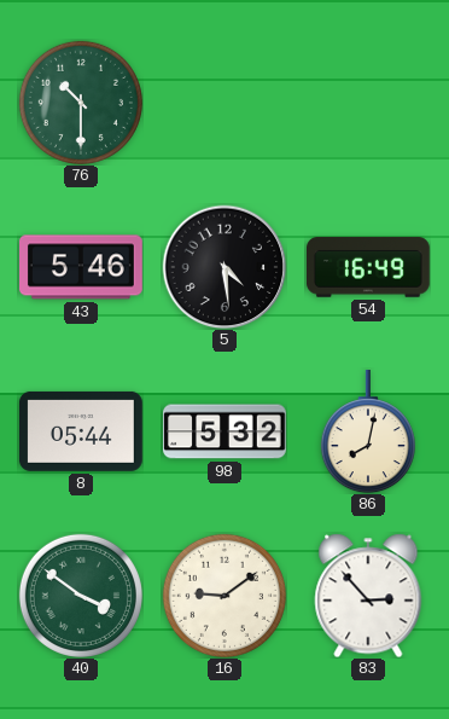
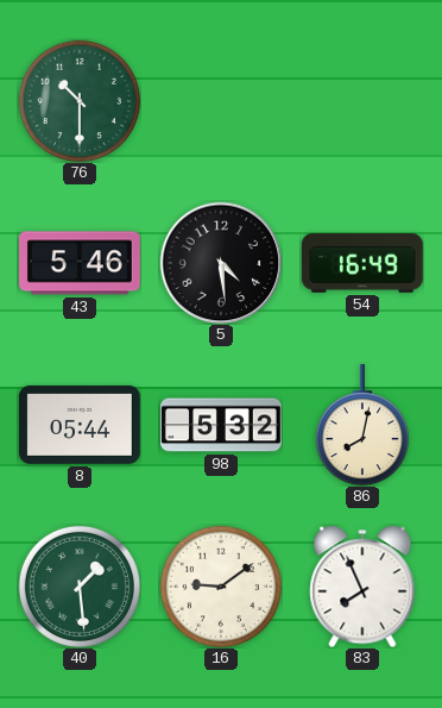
40: 3:51 -> 1:29 (80, 587)
83: 2:53 -> 7:56 (362, 587)
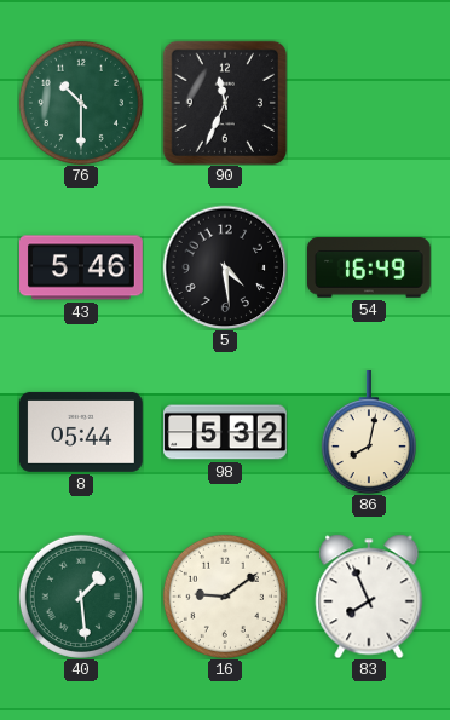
90: none -> 11:34 (224, 102)
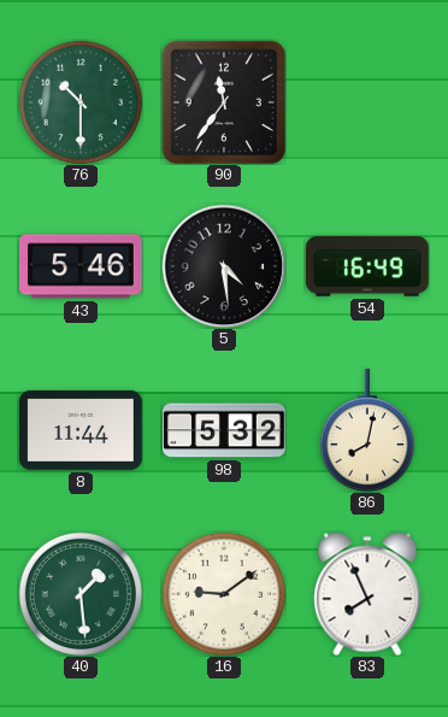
90: 11:34 -> 11:36 (223, 101)
8: 05:44 -> 11:44 (82, 430)
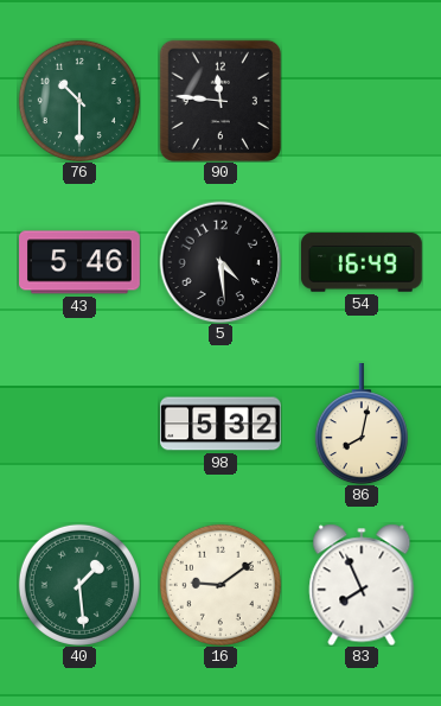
90: 11:36 -> 11:46 (219, 100)
8: 11:44 -> none (82, 430)
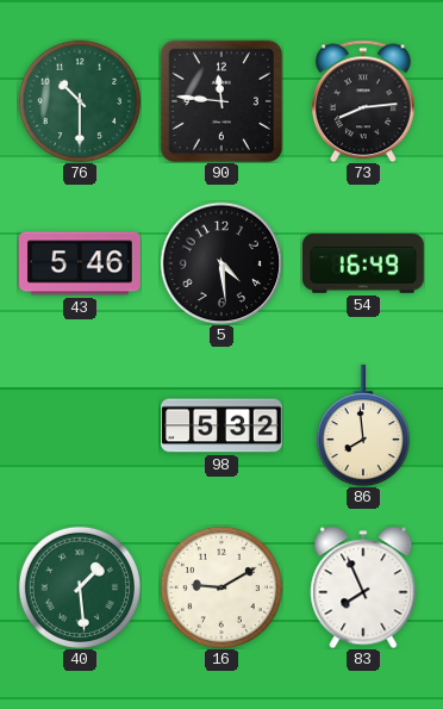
73: none -> 8:14 (364, 101)
86: 8:02 -> 7:59 (363, 427)
16: 9:09 -> 9:10 (221, 587)
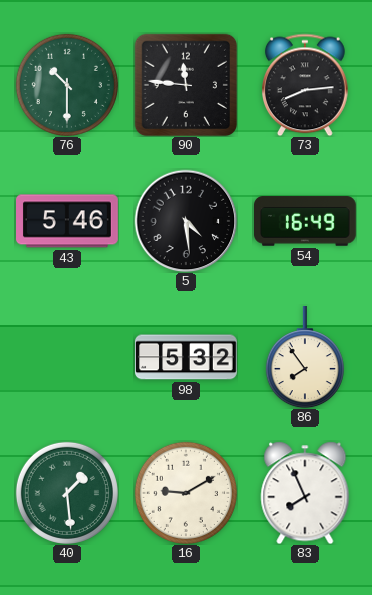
86: 7:59 -> 7:54 (305, 358)
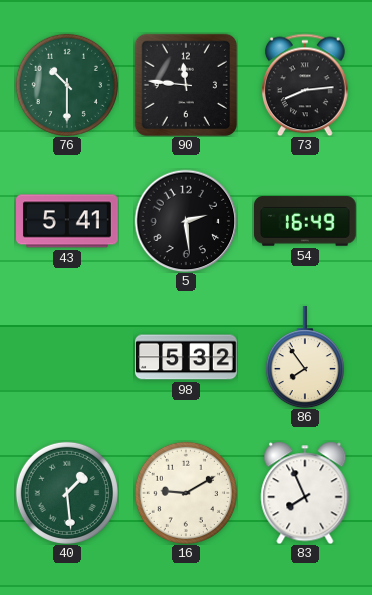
43: 5:46 -> 5:41 (68, 221)
5: 4:29 -> 2:29 (186, 221)
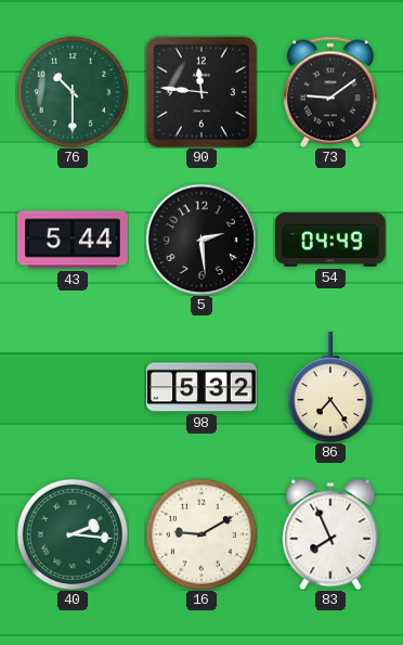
73: 8:14 -> 9:09 (331, 92)
43: 5:41 -> 5:44 (74, 240)
54: 16:49 -> 04:49 (331, 240)
86: 7:54 -> 7:24 (330, 388)
40: 1:29 -> 2:16 (73, 534)
